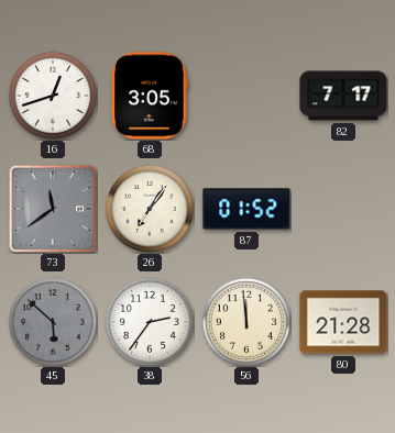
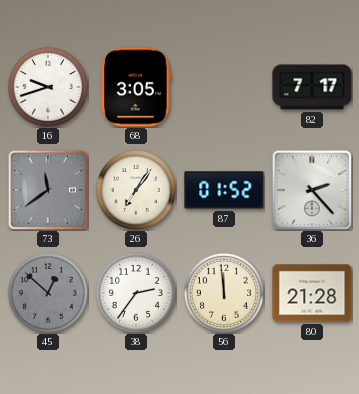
16: 12:42 -> 9:42 (48, 87)
36: none -> 2:23 (312, 190)
45: 5:52 -> 12:52 (48, 293)
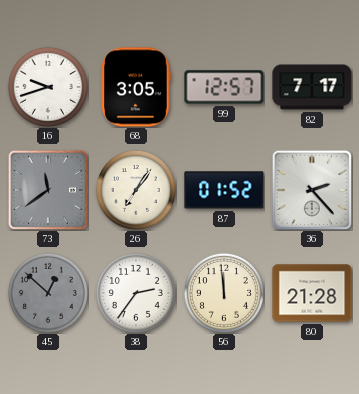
99: none -> 12:57 (224, 87)
